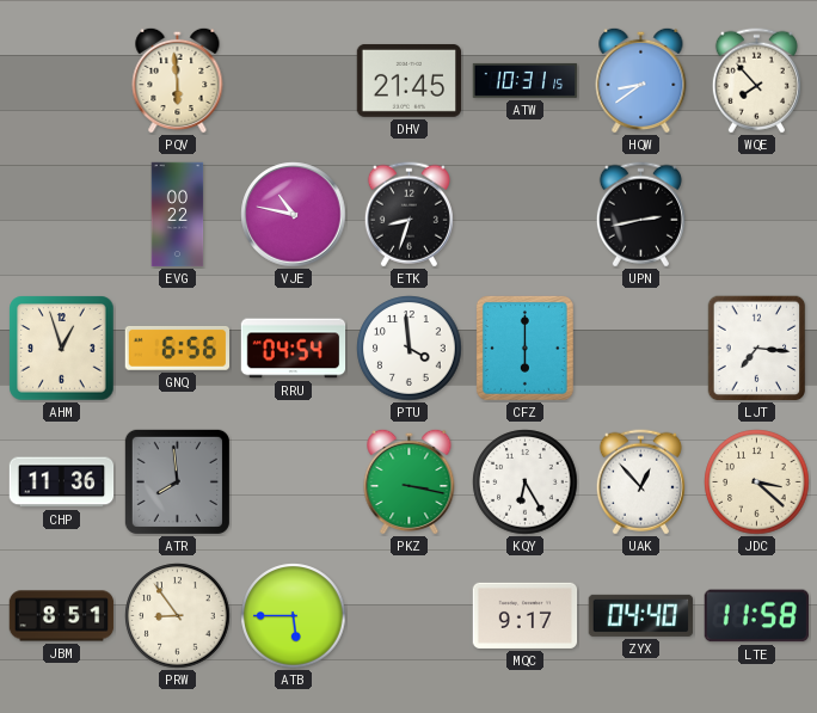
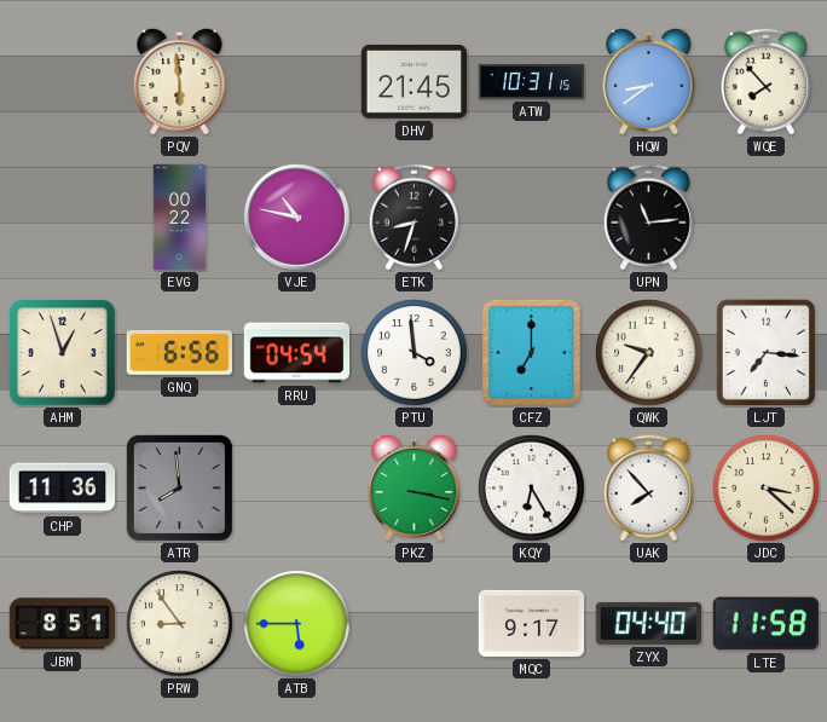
UPN: 2:43 -> 11:14 (648, 218)
CFZ: 6:00 -> 7:00 (531, 352)
QWK: none -> 9:36 (649, 353)
UAK: 12:53 -> 7:53 (648, 489)
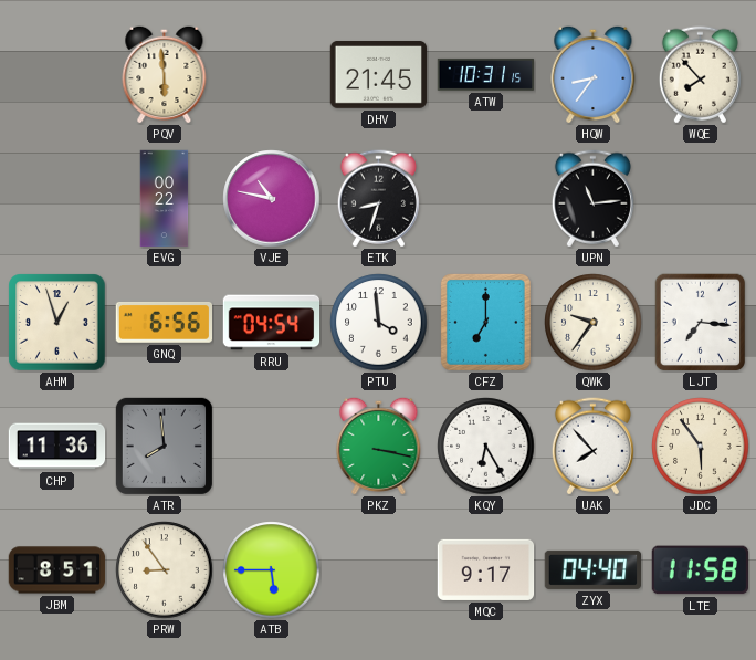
HQW: 8:39 -> 8:36 (594, 74)
JDC: 3:22 -> 5:54 (701, 447)
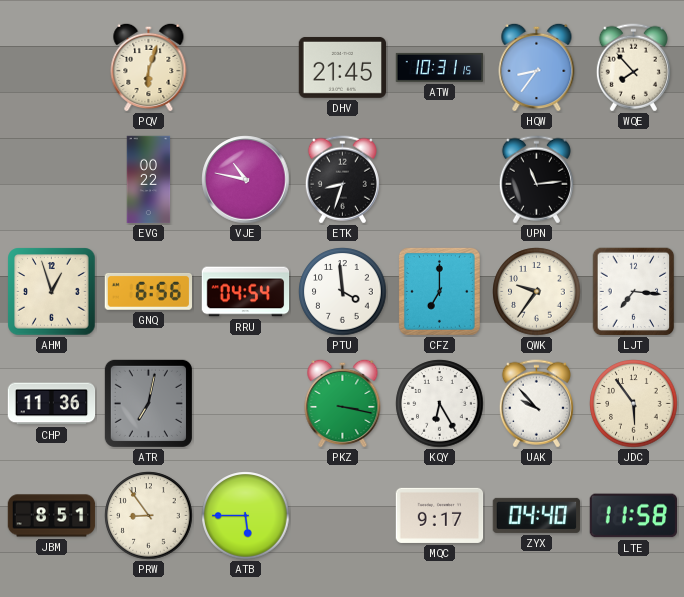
PQV: 5:59 -> 6:03 (149, 67)
ATR: 7:59 -> 7:02 (148, 403)
UAK: 7:53 -> 9:53 (536, 404)
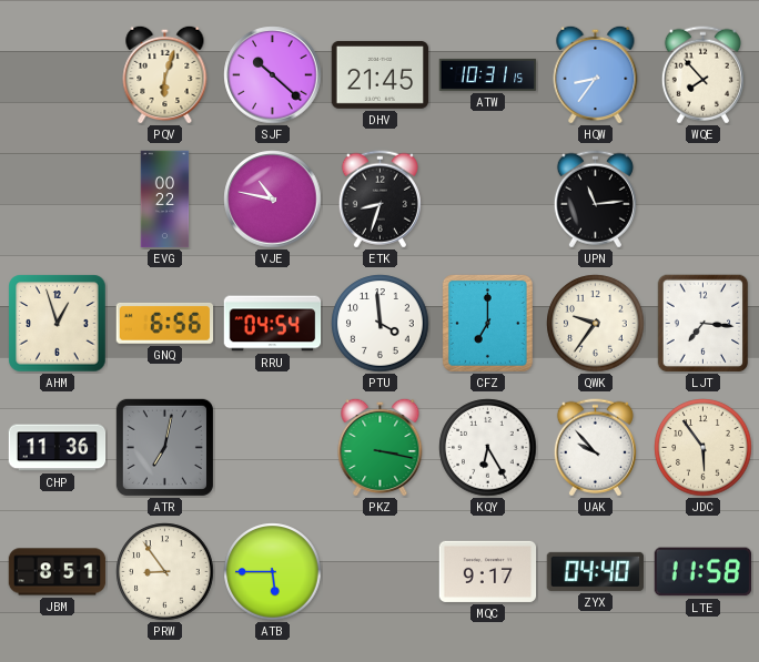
SJF: none -> 10:22 (273, 75)
